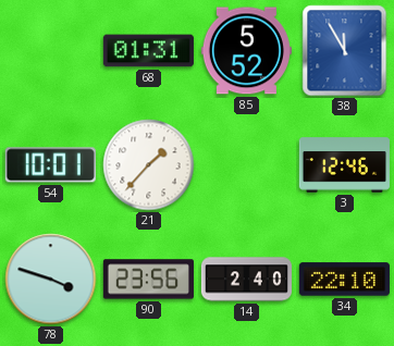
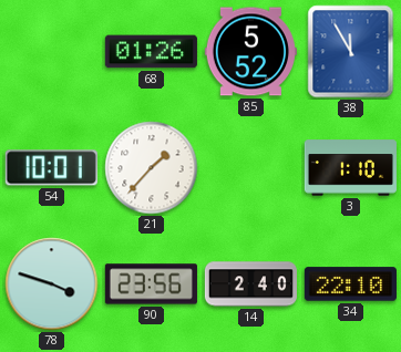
68: 01:31 -> 01:26 (151, 52)
3: 12:46 -> 1:10 (350, 168)
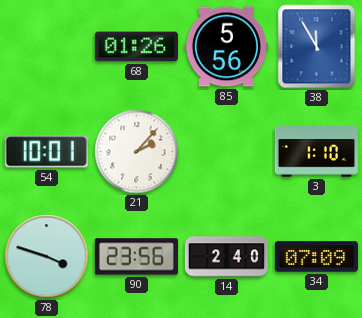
85: 5:52 -> 5:56 (226, 47)
21: 1:37 -> 2:07 (137, 152)
34: 22:10 -> 07:09 (316, 257)
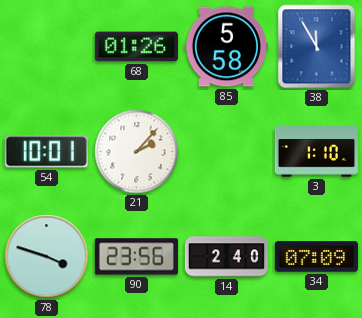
85: 5:56 -> 5:58 (226, 47)
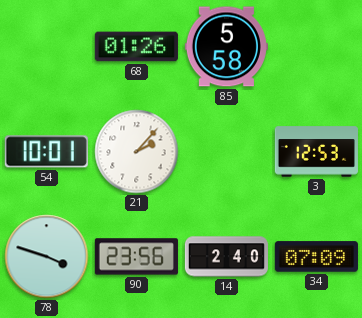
38: 11:55 -> none (317, 47)
3: 1:10 -> 12:53 (316, 152)
